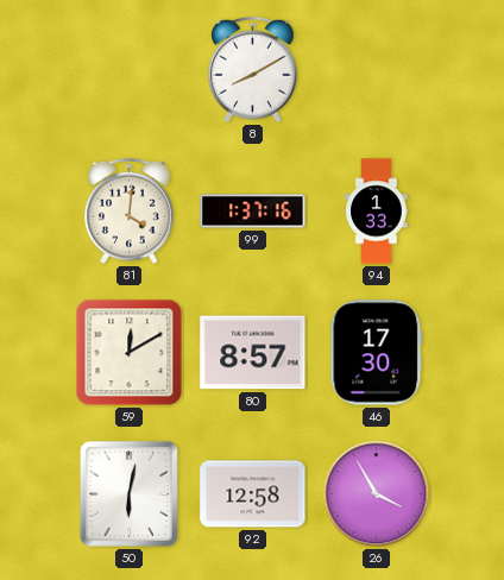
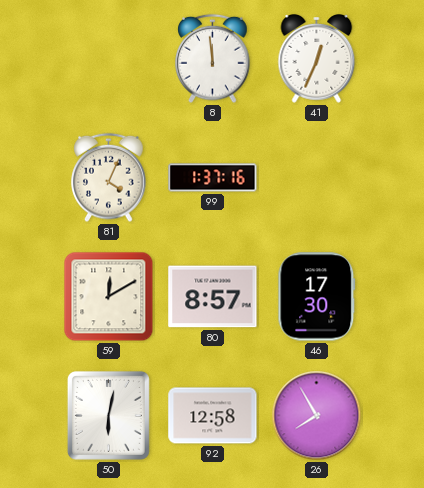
8: 8:10 -> 11:59 (213, 59)
41: none -> 12:34 (317, 59)
81: 4:01 -> 4:04 (109, 178)
94: 1:33 -> none (377, 212)
26: 3:55 -> 7:55 (317, 416)
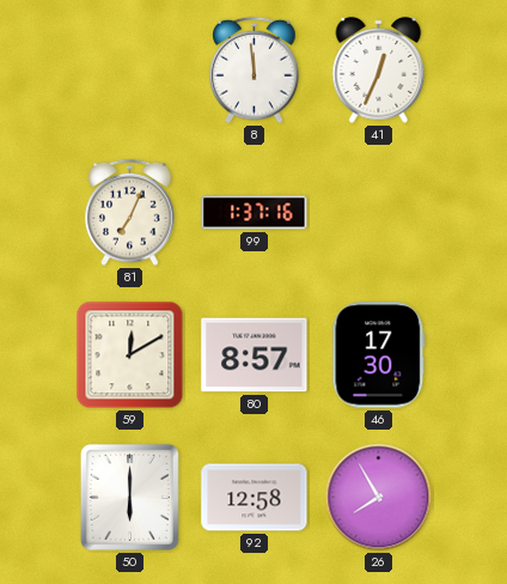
81: 4:04 -> 7:04 (130, 213)
50: 6:02 -> 6:00 (129, 497)
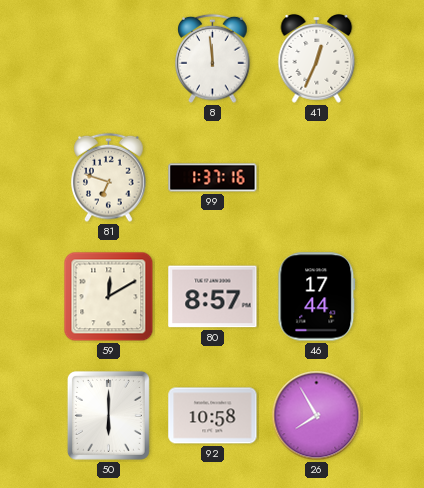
81: 7:04 -> 6:48 (109, 178)
46: 17:30 -> 17:44 (317, 297)
92: 12:58 -> 10:58 (213, 416)
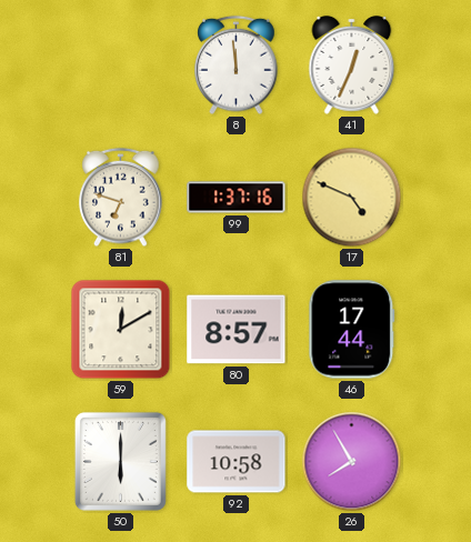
17: none -> 4:49 (352, 198)
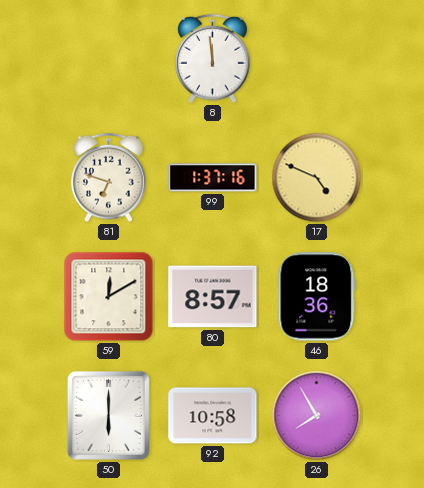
41: 12:34 -> none (352, 66)
46: 17:44 -> 18:36 (317, 297)
